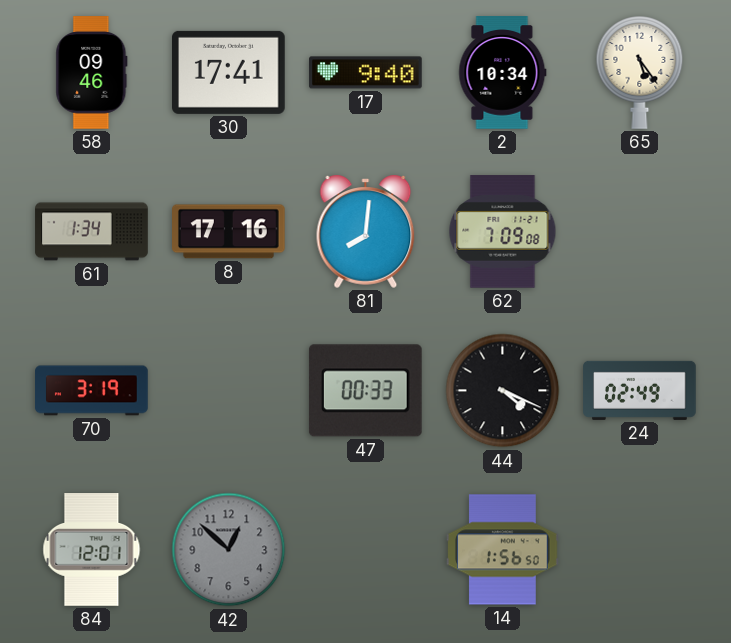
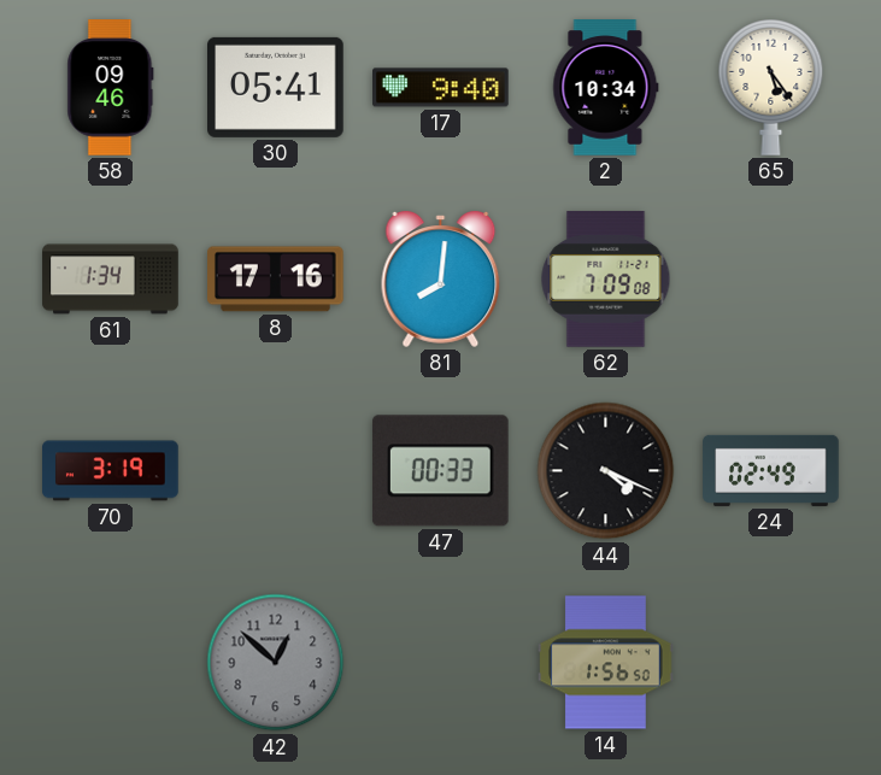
30: 17:41 -> 05:41 (276, 87)
84: 12:01 -> none (92, 550)
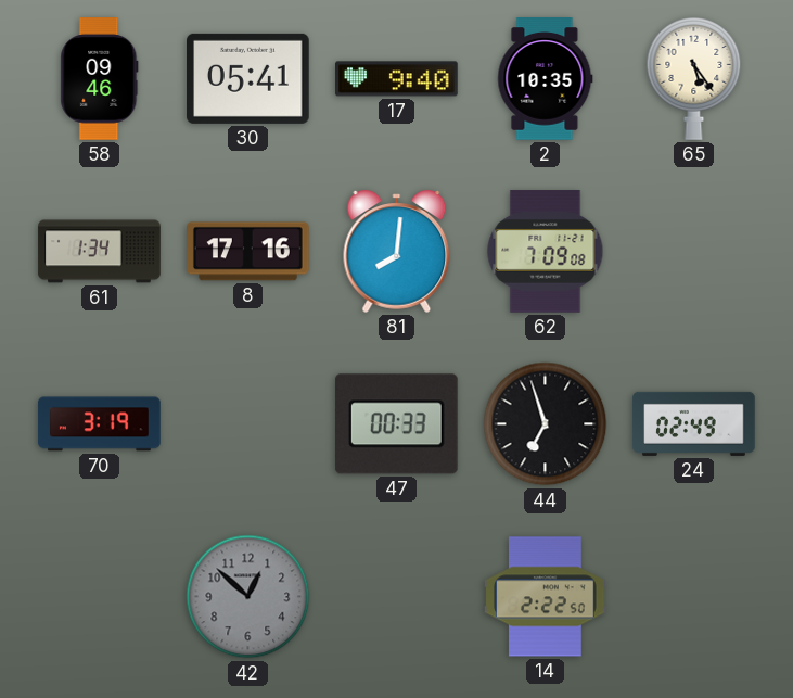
2: 10:34 -> 10:35 (546, 79)
44: 4:19 -> 6:57 (546, 424)
14: 1:56 -> 2:22 (546, 597)
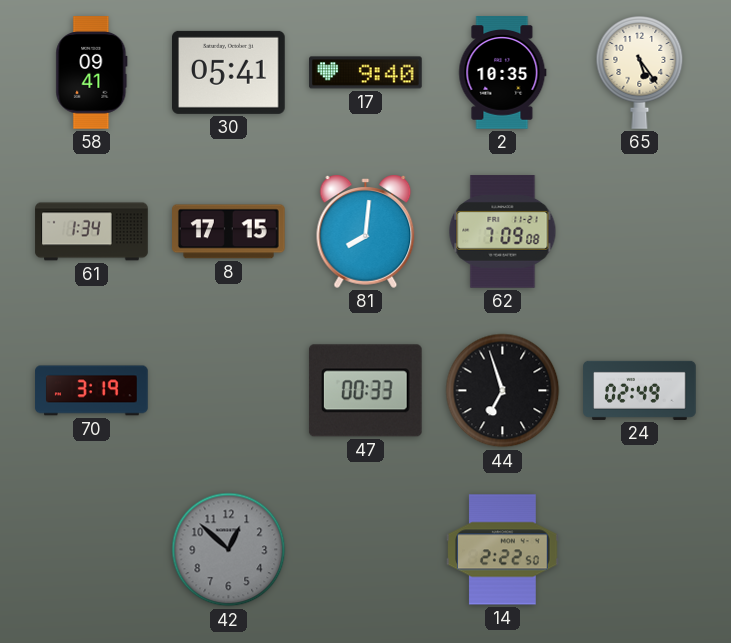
58: 09:46 -> 09:41 (92, 73)
8: 17:16 -> 17:15 (229, 232)
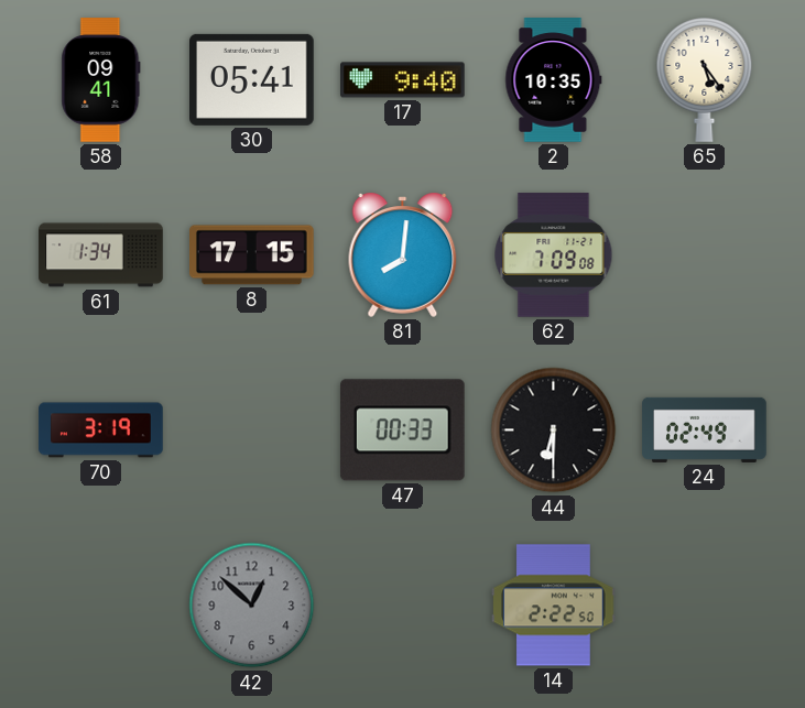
44: 6:57 -> 6:30 (554, 431)
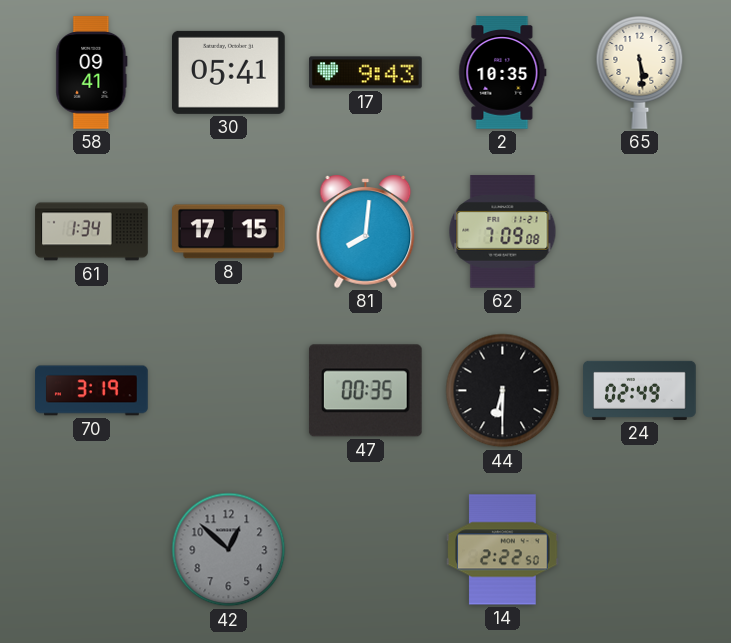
17: 9:40 -> 9:43 (366, 73)
65: 5:24 -> 5:29 (640, 73)
47: 00:33 -> 00:35 (365, 391)
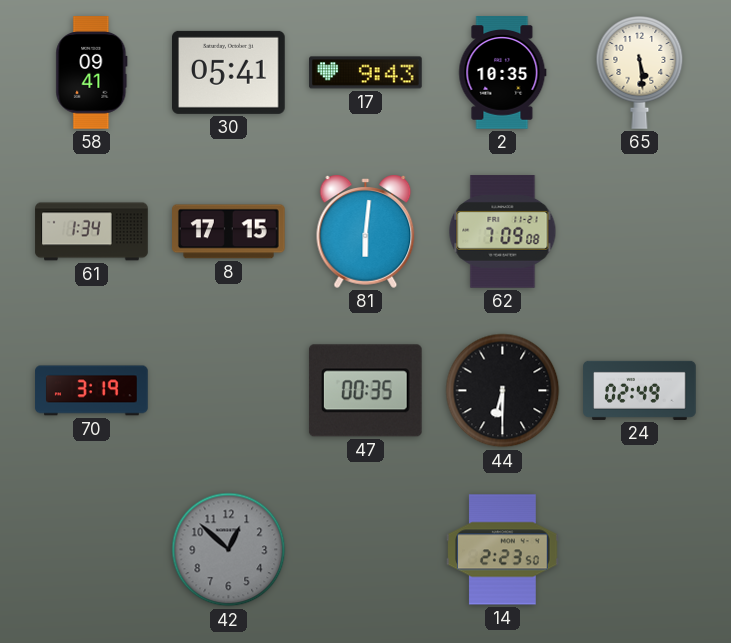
81: 8:01 -> 6:01 (366, 231)
14: 2:22 -> 2:23 (503, 550)
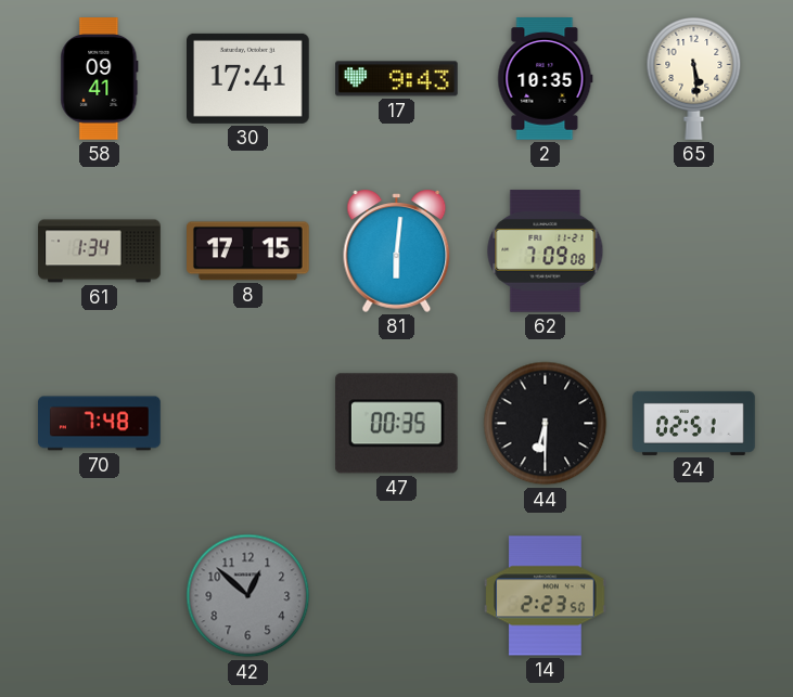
30: 05:41 -> 17:41 (248, 78)
70: 3:19 -> 7:48 (100, 424)
24: 02:49 -> 02:51 (694, 423)
